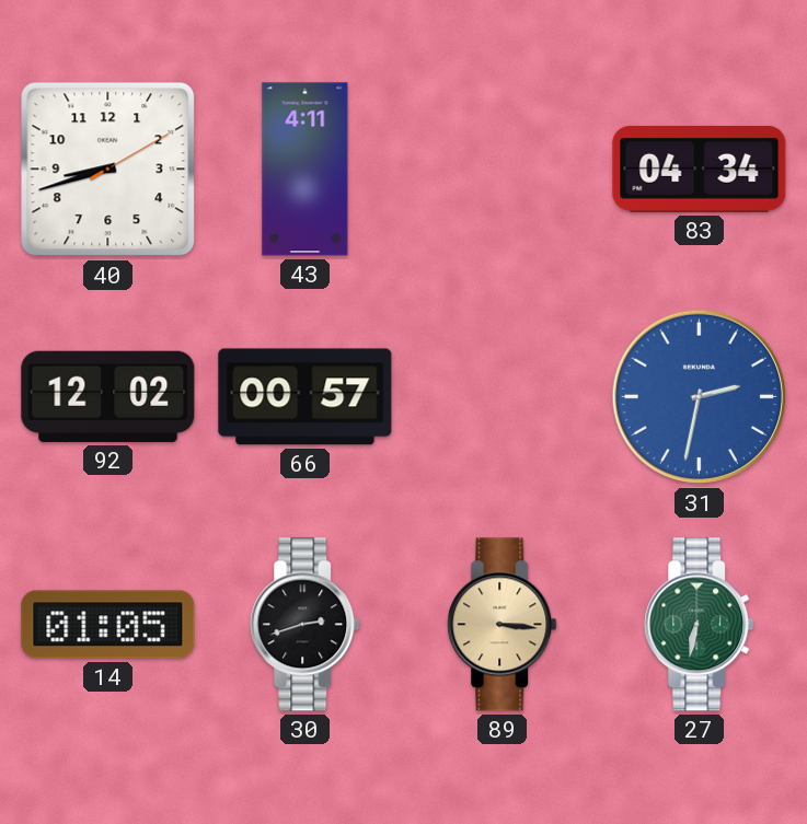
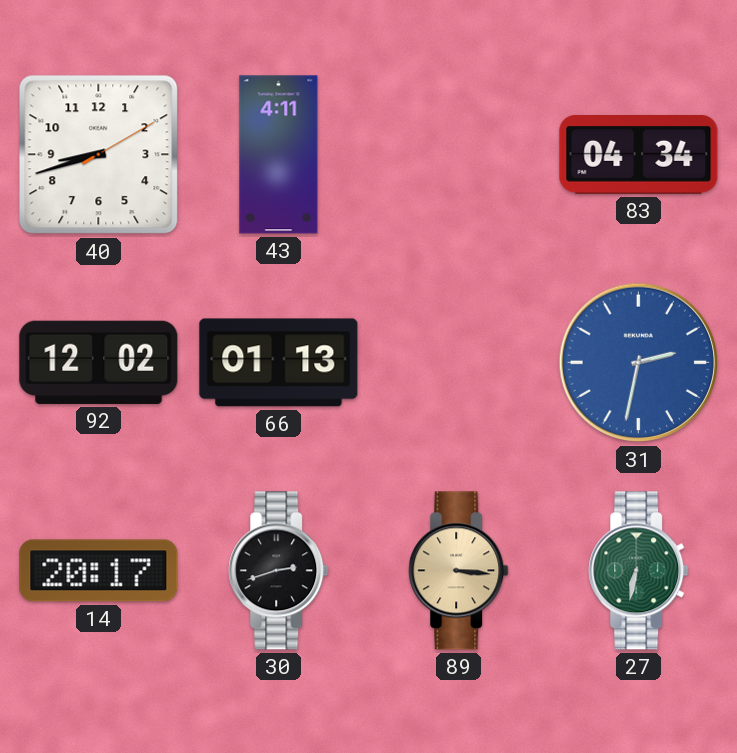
66: 00:57 -> 01:13 (279, 363)
14: 01:05 -> 20:17 (99, 571)
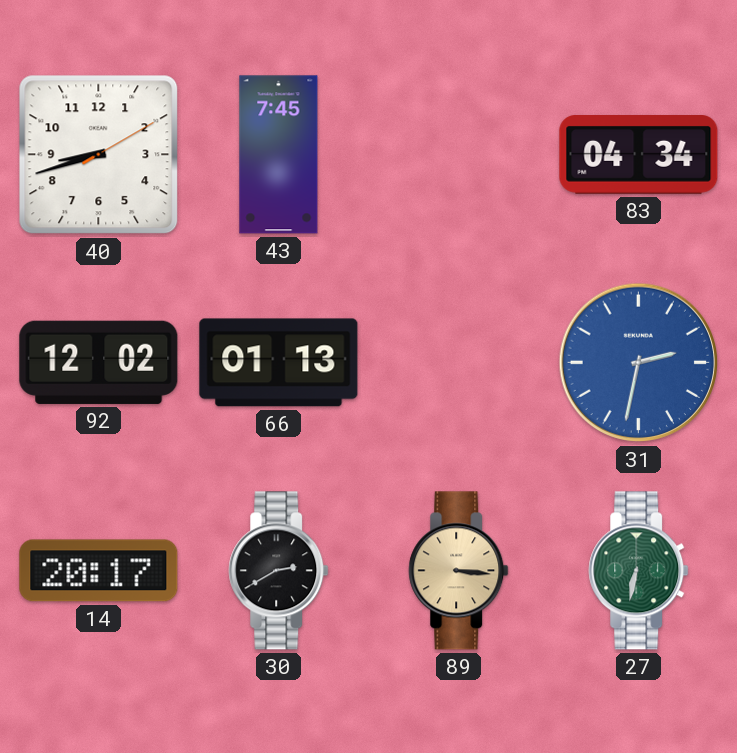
43: 4:11 -> 7:45 (279, 155)
30: 2:42 -> 2:40 (279, 571)
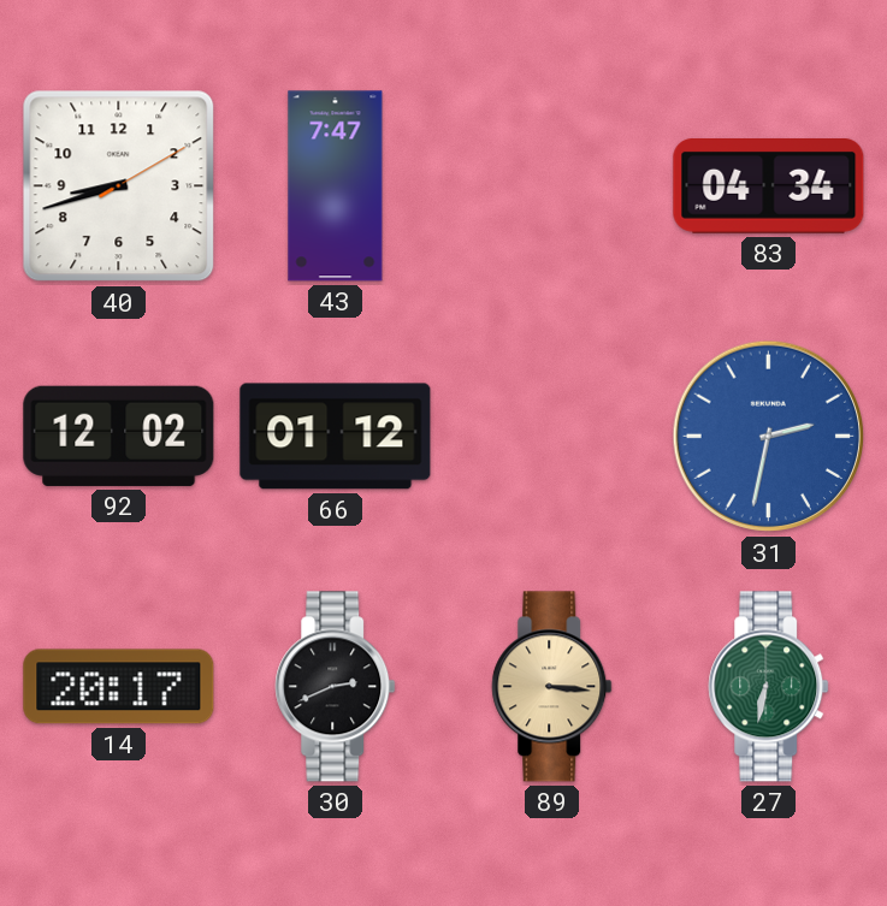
43: 7:45 -> 7:47 (336, 186)
66: 01:13 -> 01:12 (336, 437)
30: 2:40 -> 2:41 (336, 687)
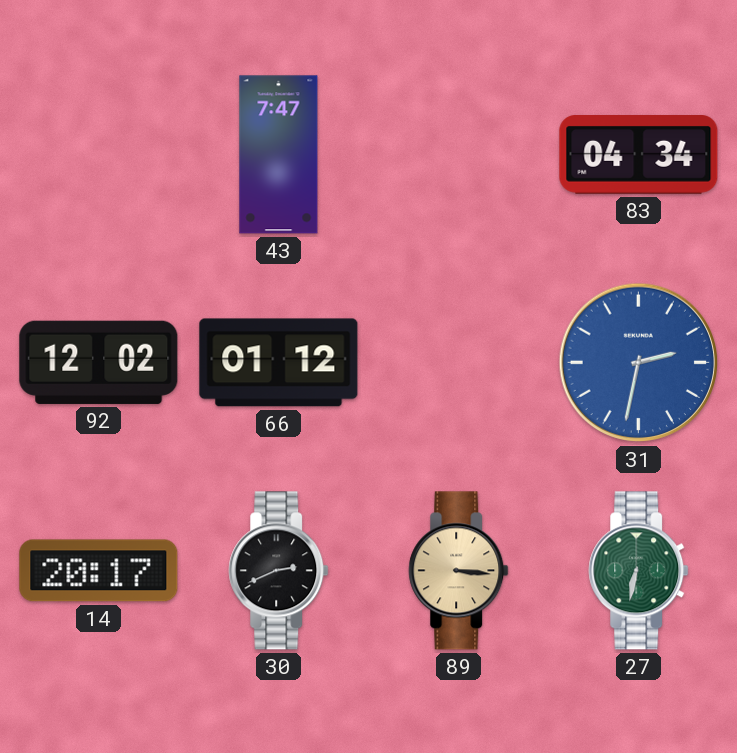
40: 8:42 -> none (119, 186)
